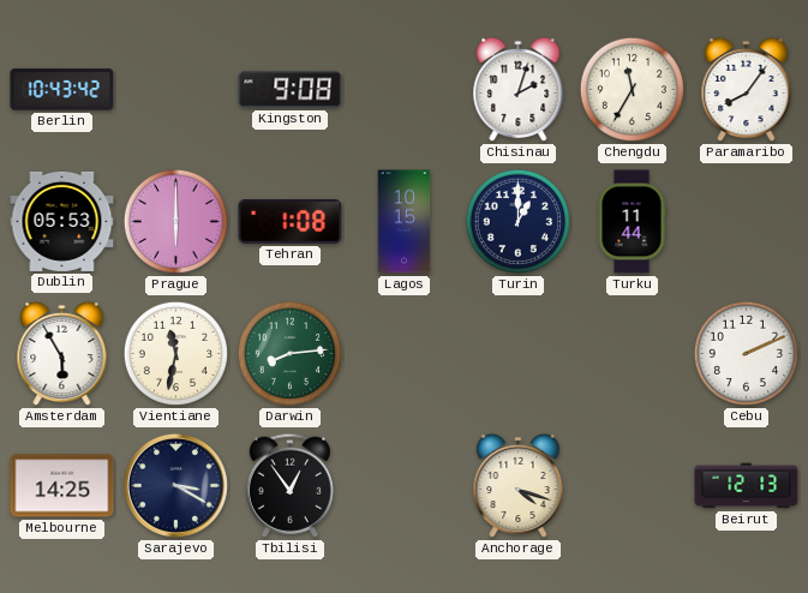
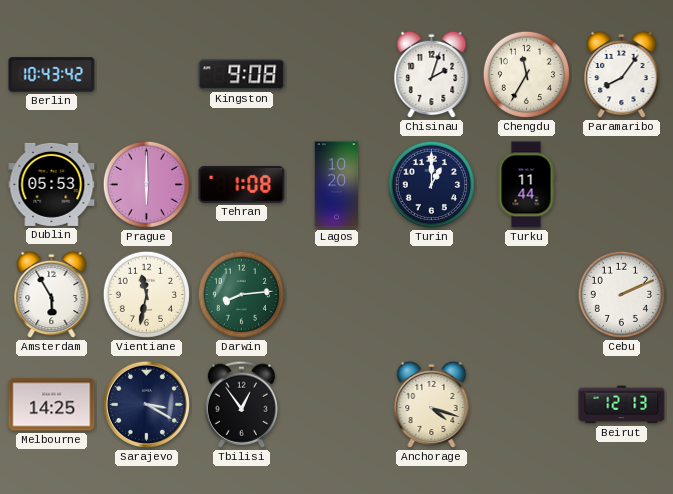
Lagos: 10:15 -> 10:20 (337, 185)
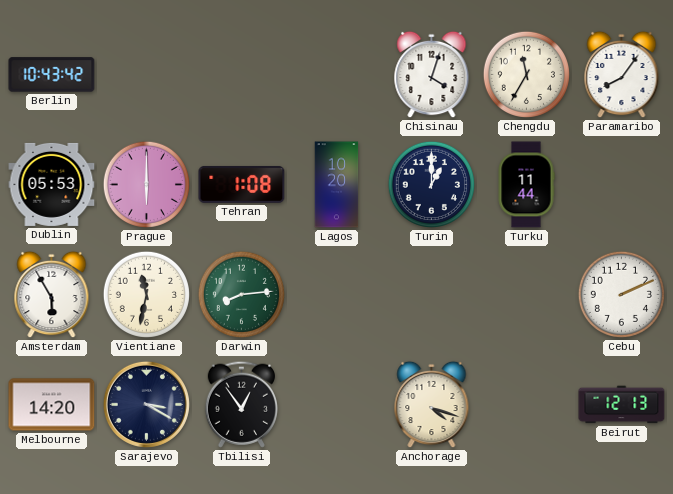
Kingston: 9:08 -> none (242, 75)
Chisinau: 2:03 -> 4:03 (432, 75)
Melbourne: 14:25 -> 14:20 (52, 405)
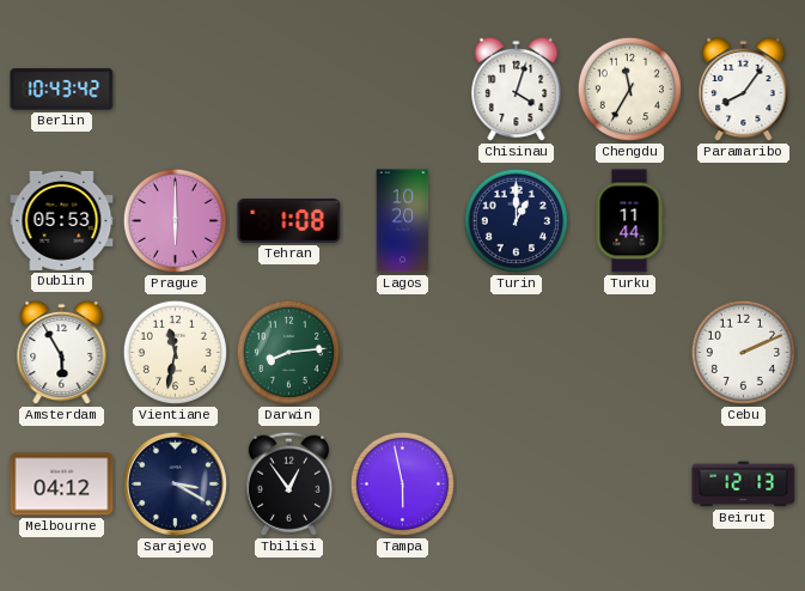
Melbourne: 14:20 -> 04:12 (62, 485)
Tampa: none -> 5:58 (402, 483)
Anchorage: 4:18 -> none (432, 405)
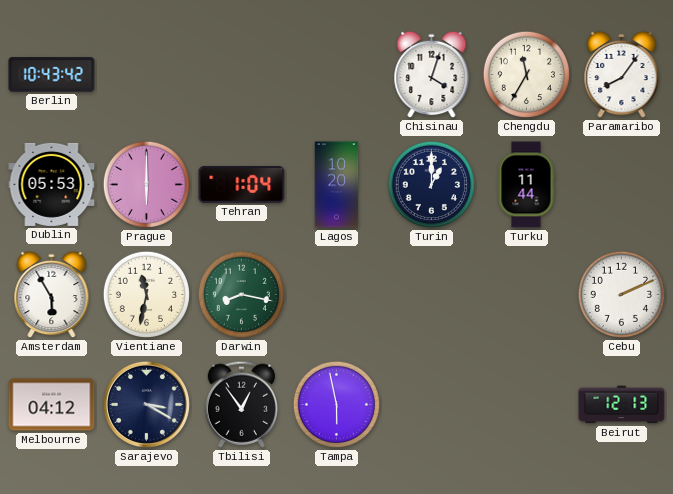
Tehran: 1:08 -> 1:04 (242, 184)
Darwin: 8:14 -> 8:17 (241, 294)
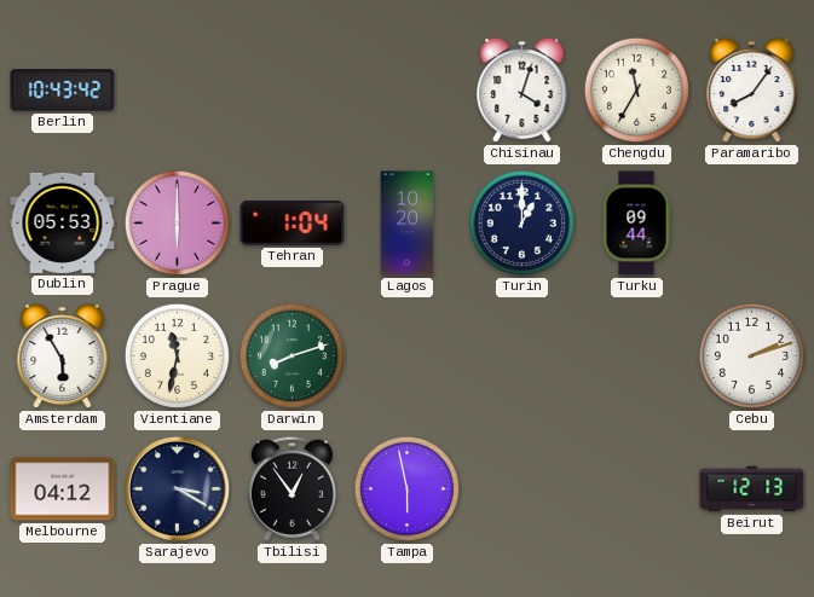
Turku: 11:44 -> 09:44 (636, 224)
Darwin: 8:17 -> 8:12 (291, 355)
Cebu: 2:11 -> 2:12 (751, 355)
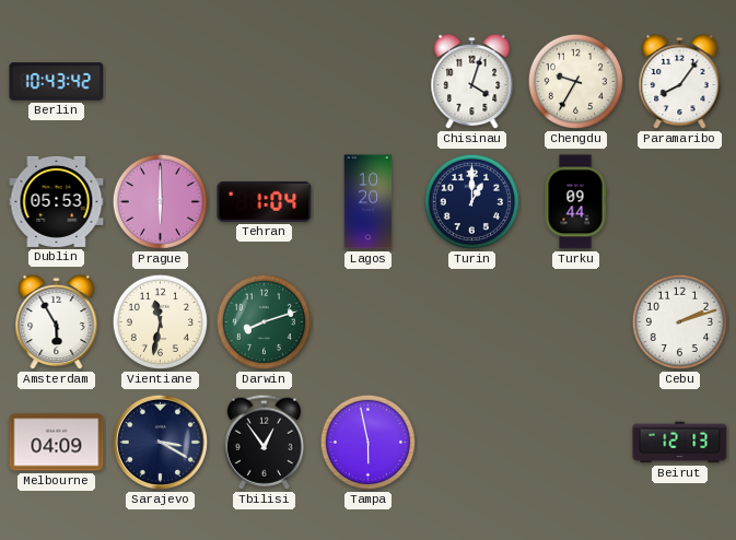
Chengdu: 11:35 -> 9:35 (575, 81)
Melbourne: 04:12 -> 04:09 (57, 443)
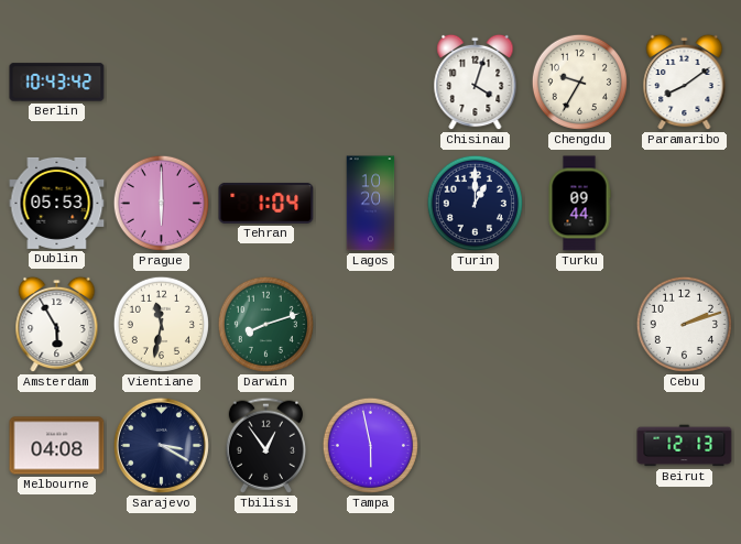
Paramaribo: 8:06 -> 8:09 (685, 83)
Melbourne: 04:09 -> 04:08 (57, 446)
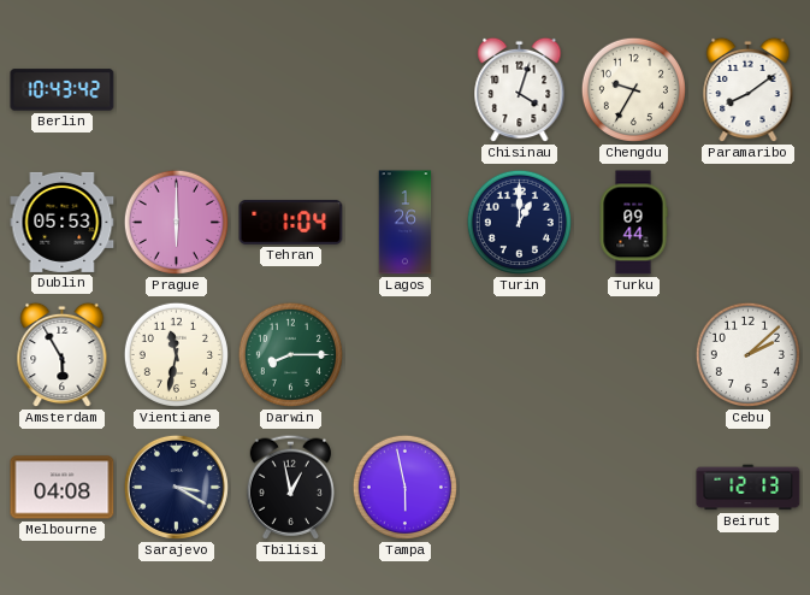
Lagos: 10:20 -> 1:26 (406, 223)
Darwin: 8:12 -> 8:15 (290, 354)
Cebu: 2:12 -> 2:08 (747, 354)
Tbilisi: 12:54 -> 12:58 (290, 487)
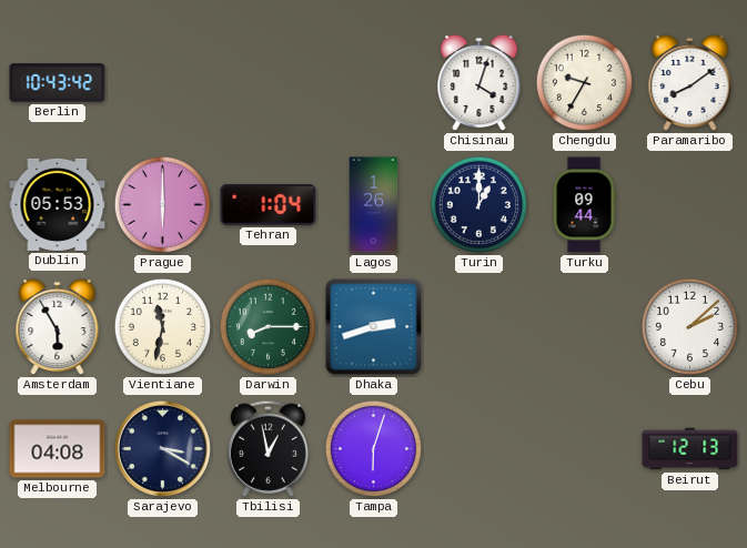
Dhaka: none -> 2:42 (374, 327)
Tampa: 5:58 -> 6:03 (373, 448)
